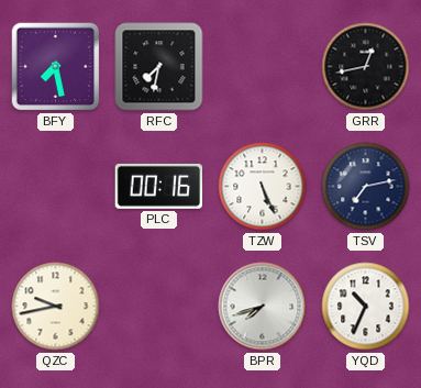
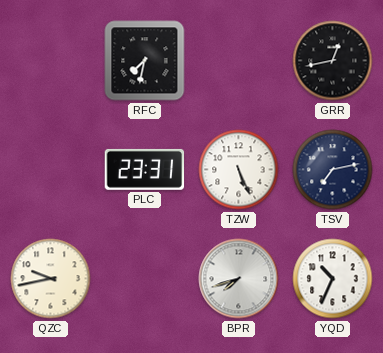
BFY: 7:28 -> none (56, 67)
PLC: 00:16 -> 23:31 (145, 169)
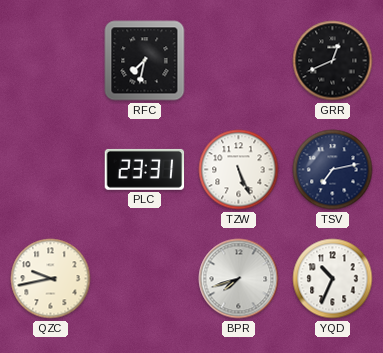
GRR: 12:43 -> 12:41 (333, 61)
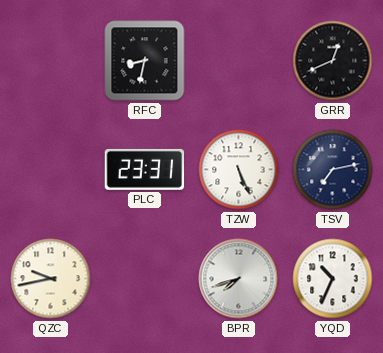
RFC: 7:32 -> 8:32 (145, 61)
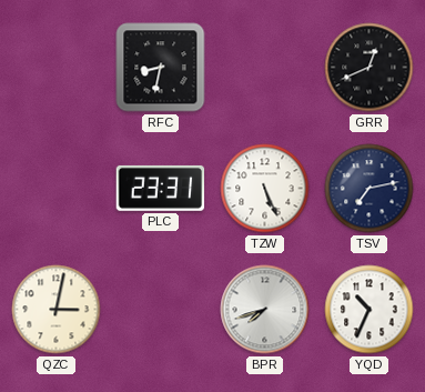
QZC: 9:43 -> 3:02 (57, 310)
